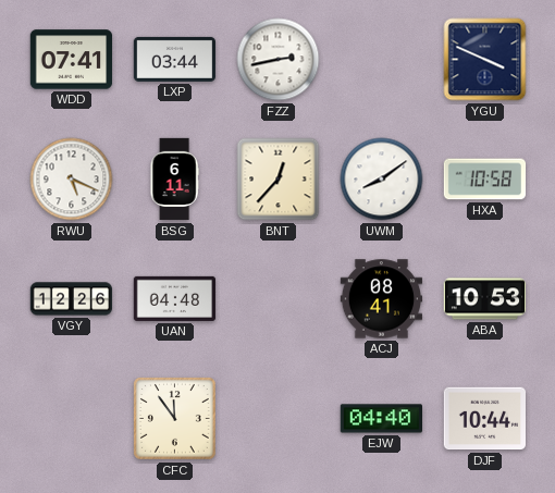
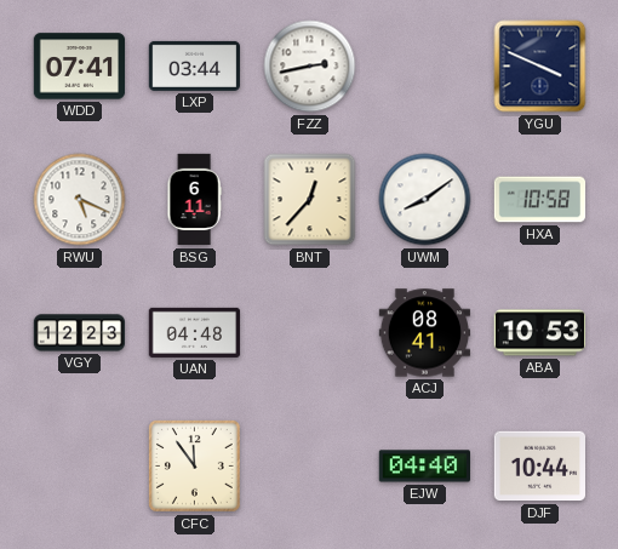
VGY: 12:26 -> 12:23 (80, 333)
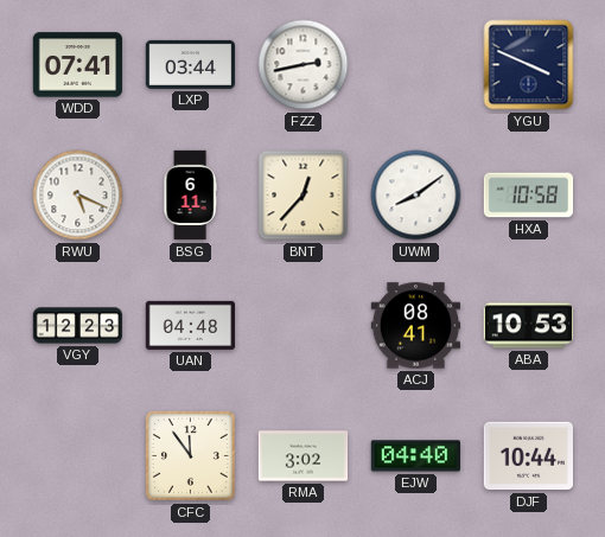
RMA: none -> 3:02 (304, 456)
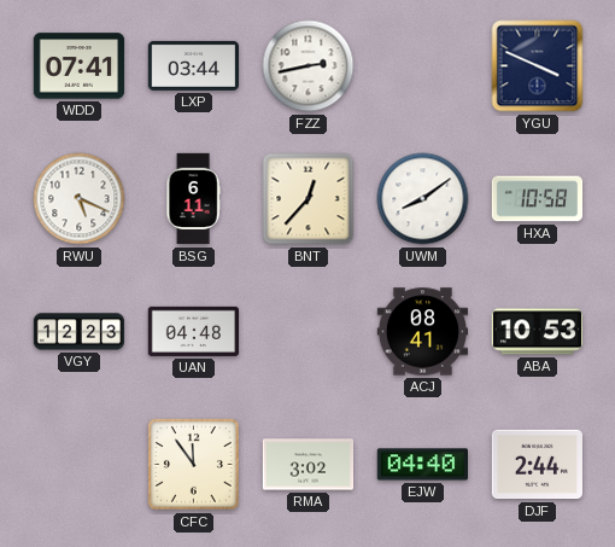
DJF: 10:44 -> 2:44 (537, 465)
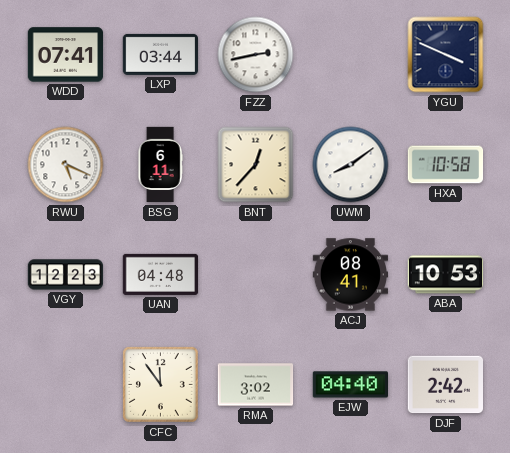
DJF: 2:44 -> 2:42 (445, 385)
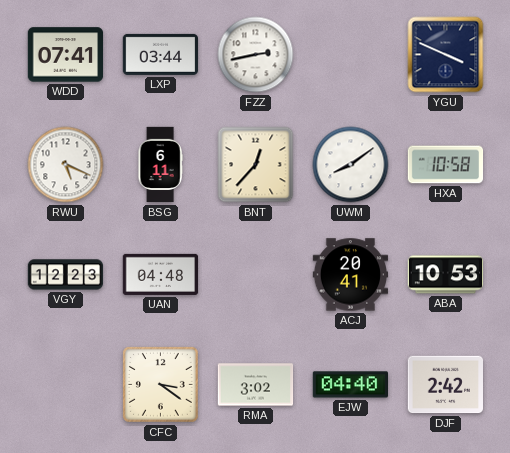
ACJ: 08:41 -> 20:41 (351, 275)
CFC: 11:54 -> 3:21 (160, 384)
